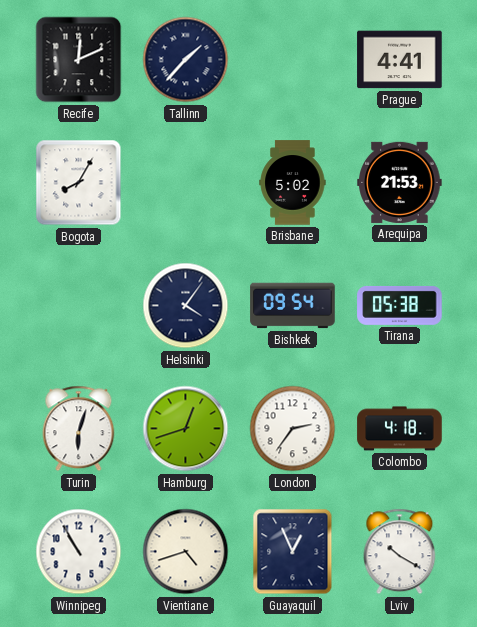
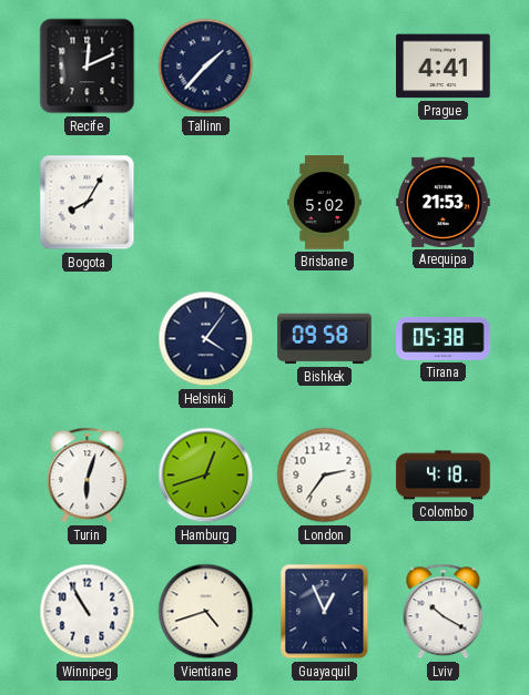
Bishkek: 09:54 -> 09:58 (325, 339)
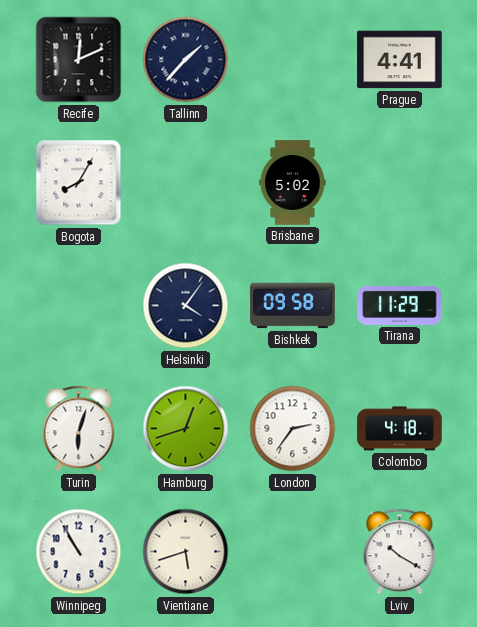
Arequipa: 21:53 -> none (444, 202)
Tirana: 05:38 -> 11:29 (400, 305)
Vientiane: 4:42 -> 5:42 (186, 552)
Guayaquil: 12:56 -> none (325, 612)
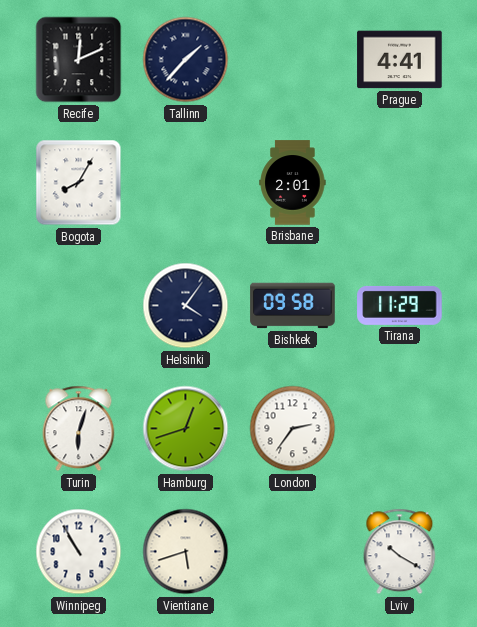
Brisbane: 5:02 -> 2:01 (293, 183)
Colombo: 4:18 -> none (400, 429)
